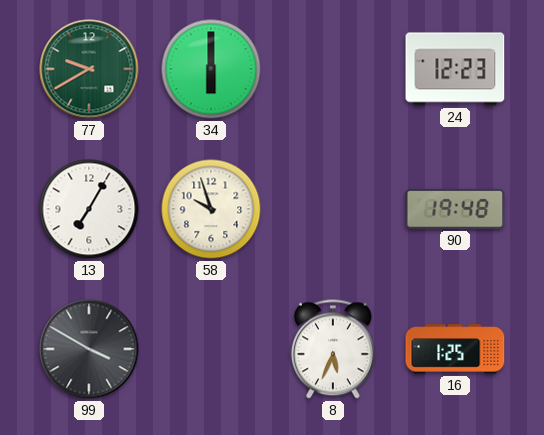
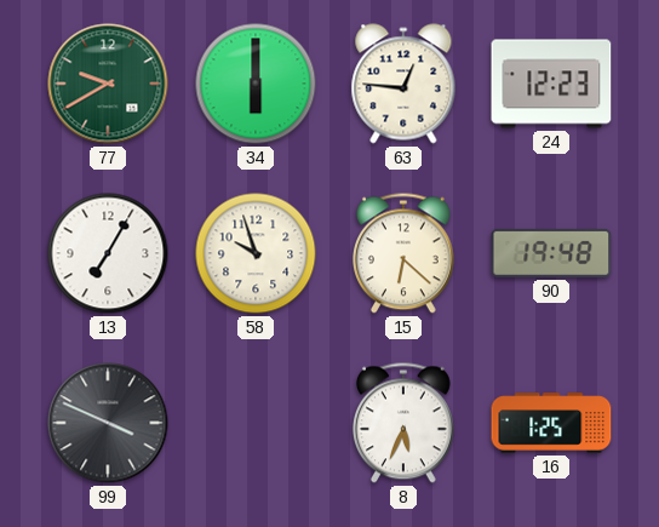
63: none -> 12:46 (403, 84)
15: none -> 6:22 (403, 253)
99: 3:50 -> 3:49 (108, 423)
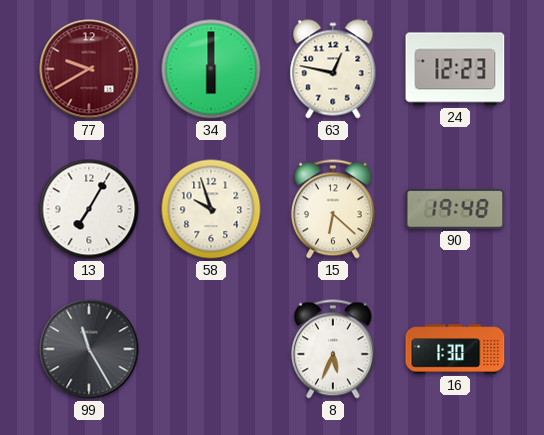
77 dial: green -> burgundy (89, 69)
63: 12:46 -> 12:47 (333, 69)
99: 3:49 -> 11:25 (89, 349)
16: 1:25 -> 1:30 (455, 349)
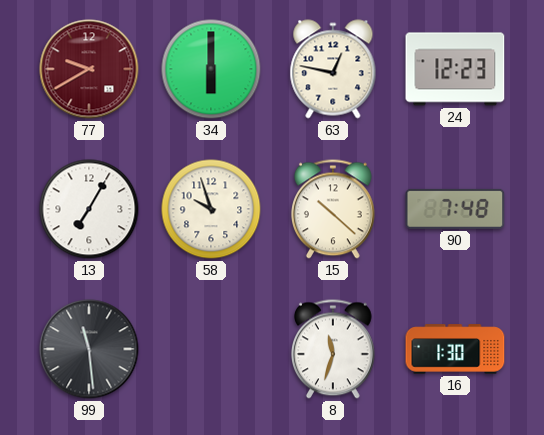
15: 6:22 -> 10:22 (333, 209)
90: 19:48 -> 7:48 (455, 209)
99: 11:25 -> 11:29 (89, 349)
8: 5:34 -> 11:33 (333, 349)
